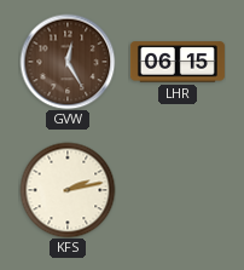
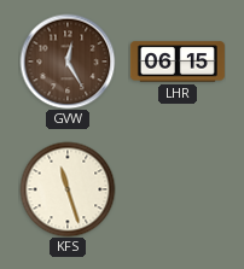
KFS: 2:13 -> 11:27 (68, 189)
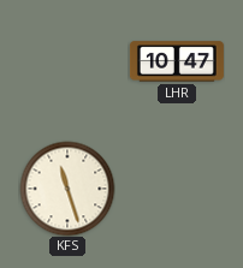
GVW: 12:25 -> none (68, 62)
LHR: 06:15 -> 10:47 (177, 61)
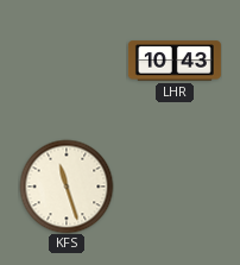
LHR: 10:47 -> 10:43 (175, 61)
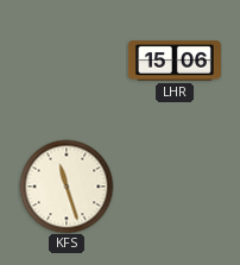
LHR: 10:43 -> 15:06 (175, 61)
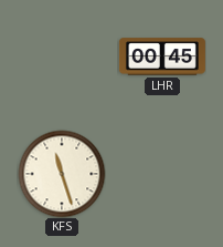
LHR: 15:06 -> 00:45 (162, 56)
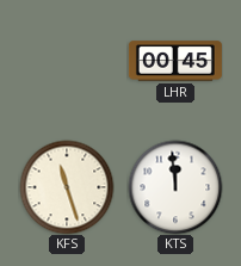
KTS: none -> 11:59 (175, 187)
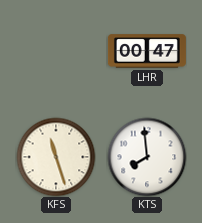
LHR: 00:45 -> 00:47 (147, 51)
KTS: 11:59 -> 7:59 (147, 157)
